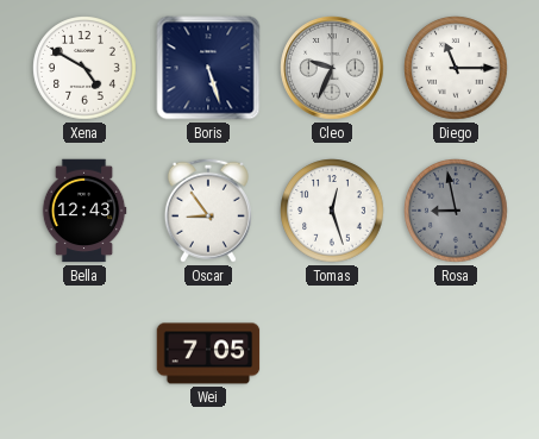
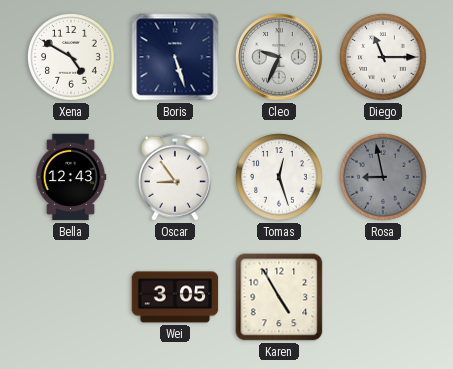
Wei: 7:05 -> 3:05 (175, 297)
Karen: none -> 4:55 (279, 297)
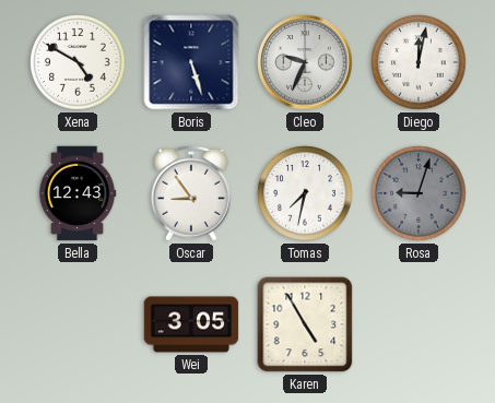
Diego: 11:15 -> 12:02 (419, 62)
Tomas: 12:27 -> 7:32 (305, 193)
Rosa: 8:58 -> 9:03 (419, 193)
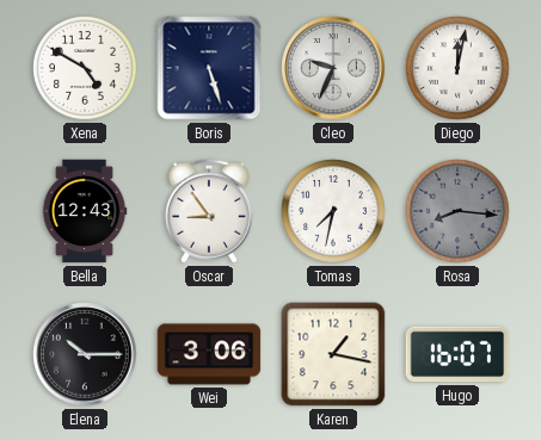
Rosa: 9:03 -> 8:16 (457, 211)
Elena: none -> 10:15 (85, 354)
Wei: 3:05 -> 3:06 (209, 354)
Karen: 4:55 -> 1:17 (333, 354)
Hugo: none -> 16:07 (457, 354)
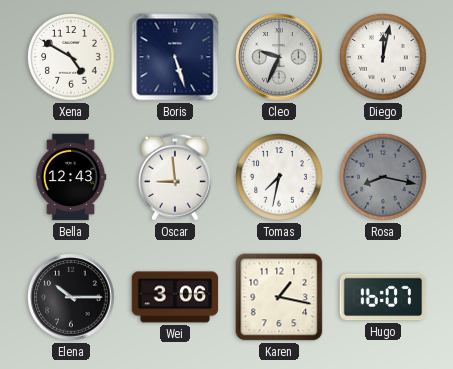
Oscar: 8:54 -> 8:59 (175, 177)
Rosa: 8:16 -> 8:17 (383, 177)
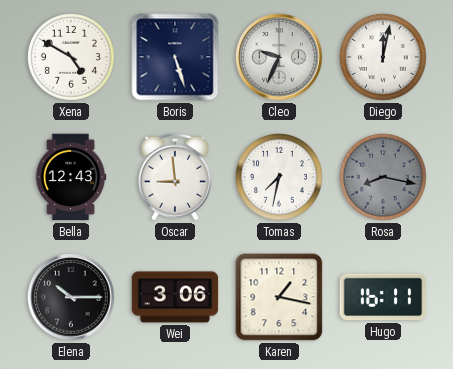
Hugo: 16:07 -> 16:11 (383, 297)
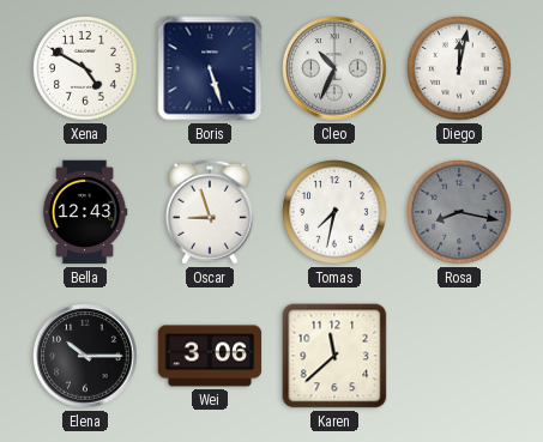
Cleo: 9:34 -> 10:34 (334, 68)
Oscar: 8:59 -> 8:57 (210, 212)
Karen: 1:17 -> 11:38 (334, 356)
Hugo: 16:11 -> none (383, 297)
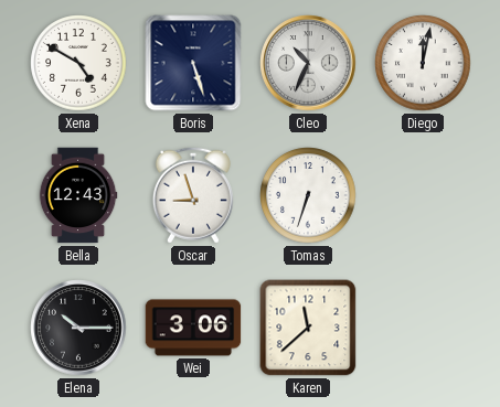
Tomas: 7:32 -> 6:33 (308, 195)
Rosa: 8:17 -> none (459, 212)
